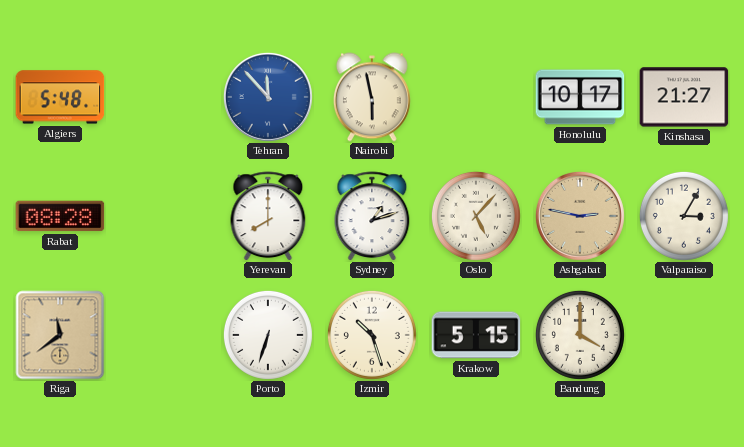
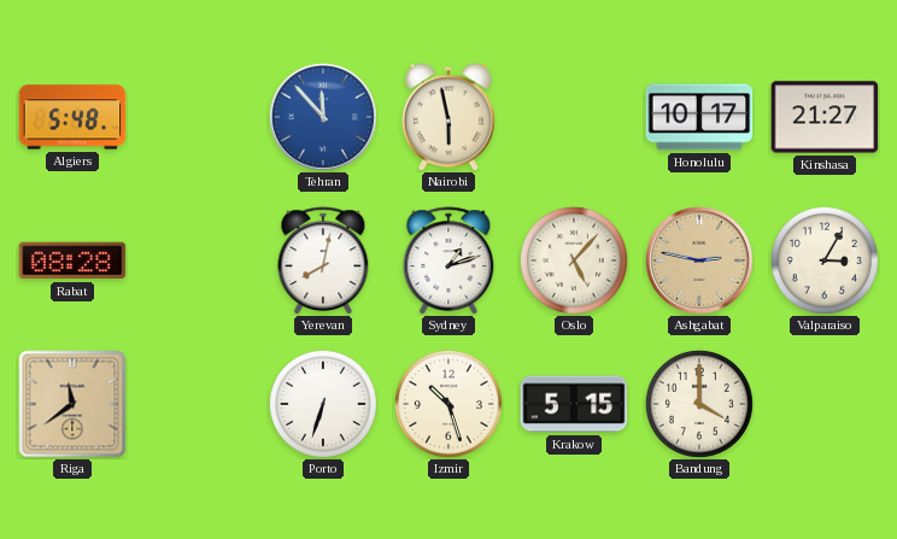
Yerevan: 8:00 -> 8:02 (323, 260)
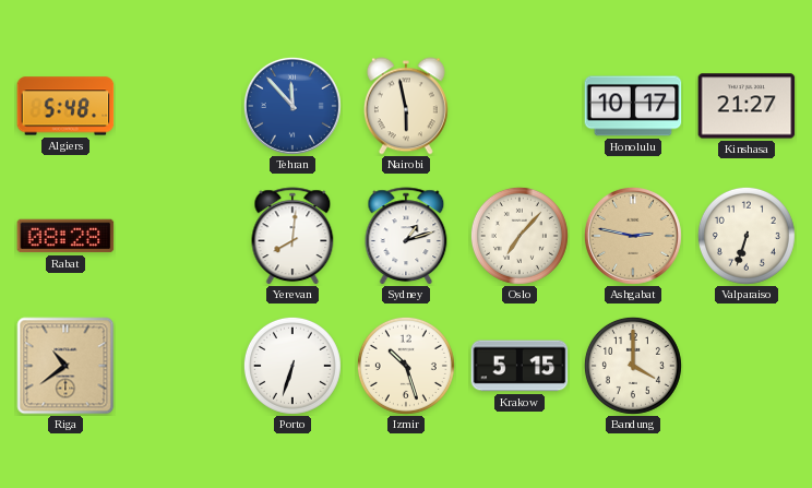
Yerevan: 8:02 -> 8:01 (292, 236)
Oslo: 5:07 -> 7:07 (520, 236)
Valparaiso: 3:05 -> 6:33 (747, 236)
Riga: 11:39 -> 10:39 (65, 366)
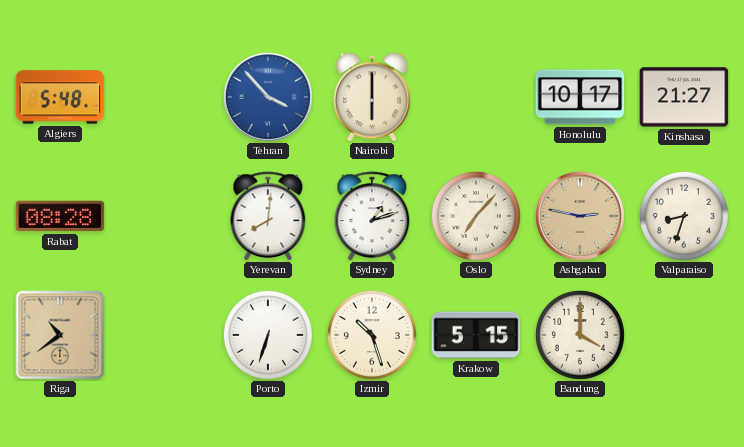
Tehran: 11:53 -> 3:53 (268, 97)
Nairobi: 5:58 -> 6:00 (372, 97)
Valparaiso: 6:33 -> 8:33 (684, 216)
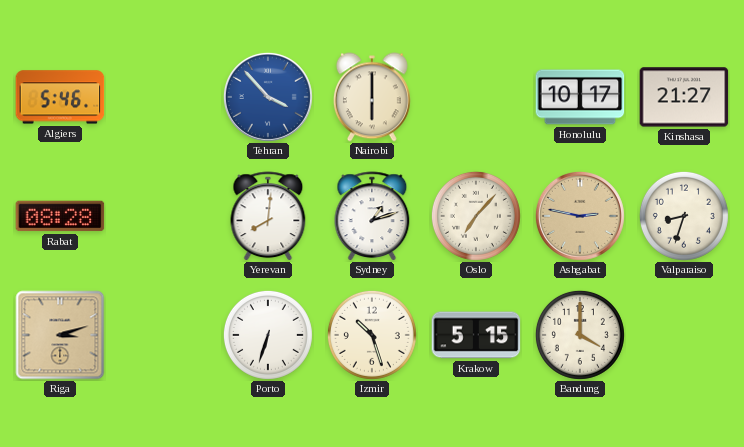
Algiers: 5:48 -> 5:46 (60, 97)
Riga: 10:39 -> 3:12 (60, 335)
